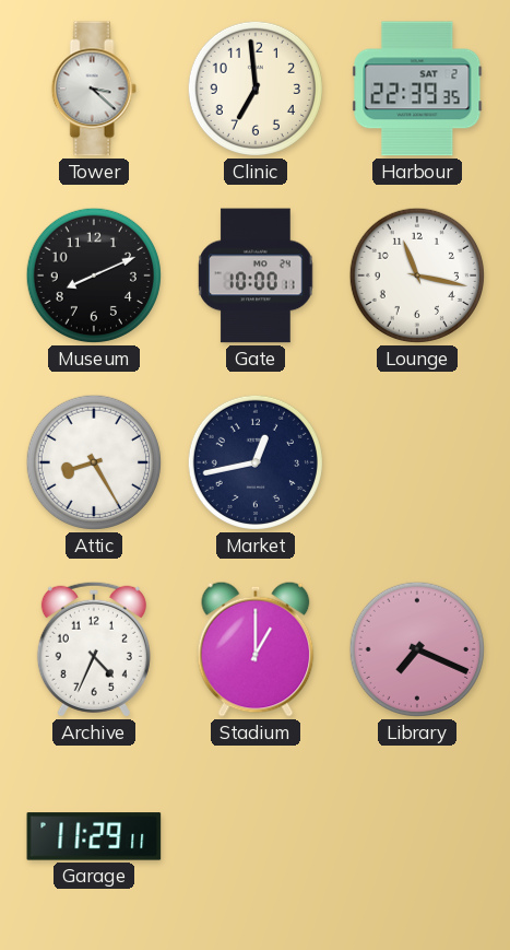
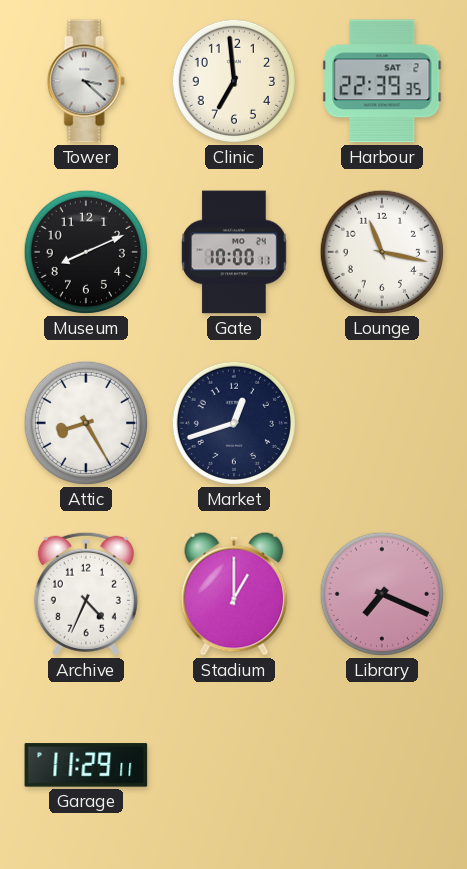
Market: 12:43 -> 12:42 (234, 423)
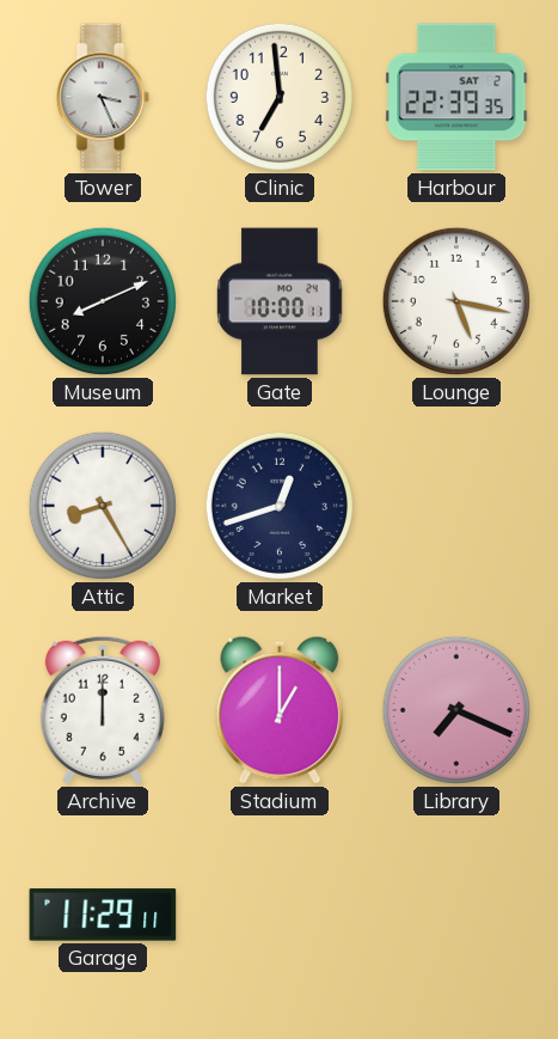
Tower: 3:22 -> 3:26 (103, 97)
Lounge: 11:17 -> 5:17 (456, 301)
Archive: 4:34 -> 12:00 (103, 710)
